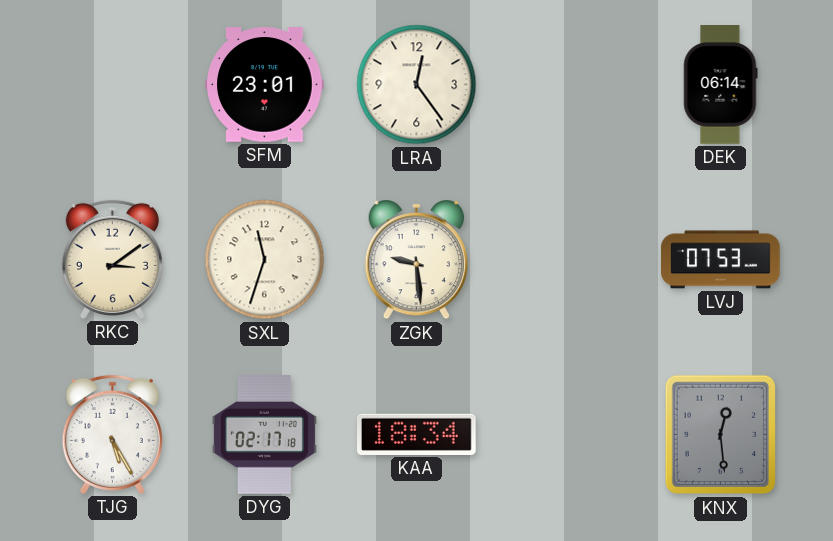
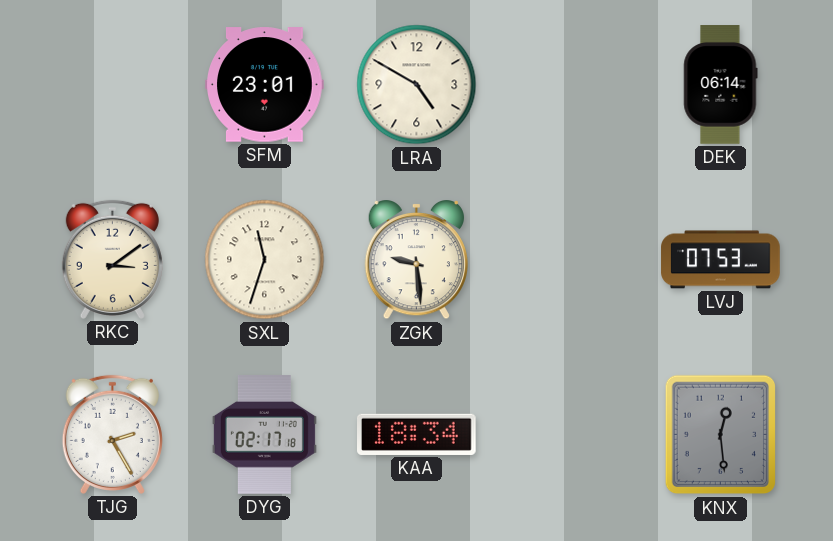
LRA: 12:24 -> 4:50 (417, 85)
TJG: 5:25 -> 2:25 (112, 434)
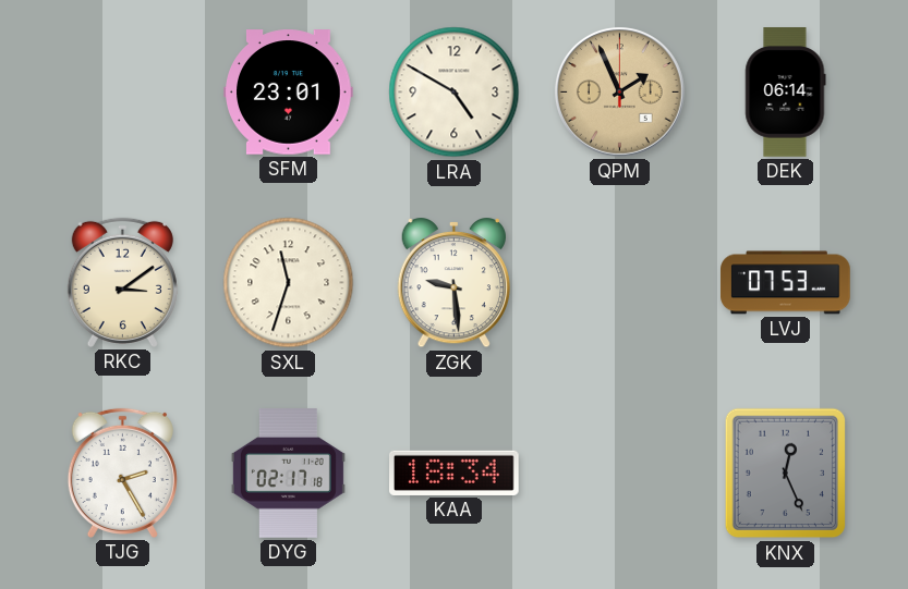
QPM: none -> 1:56 (620, 93)
KNX: 12:29 -> 12:26 (785, 474)
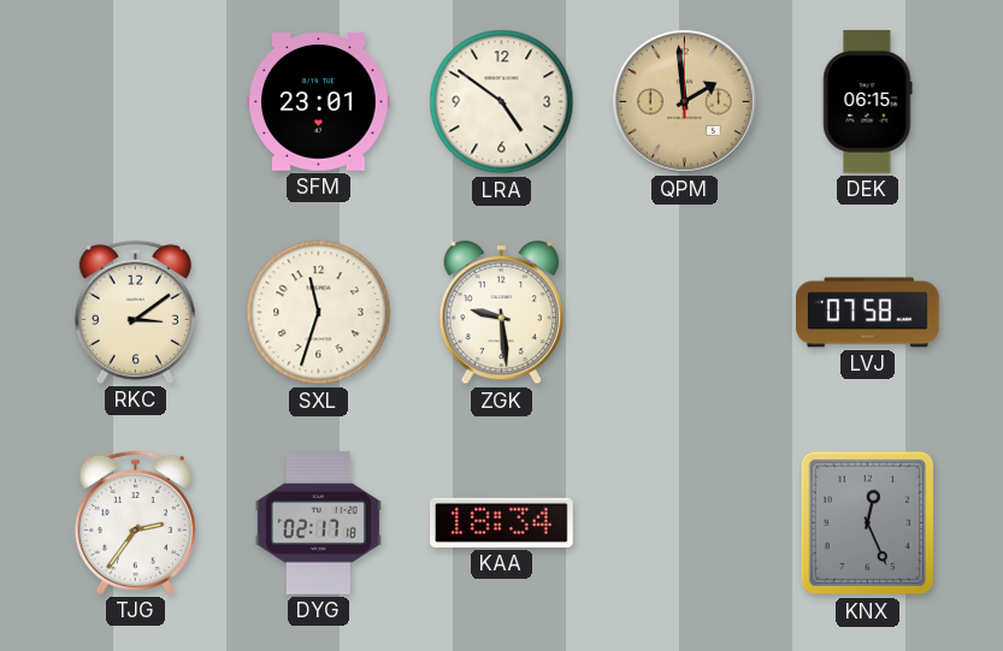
LRA: 4:50 -> 4:51 (502, 102)
QPM: 1:56 -> 1:59 (685, 102)
DEK: 06:14 -> 06:15 (868, 102)
LVJ: 07:53 -> 07:58 (868, 313)
TJG: 2:25 -> 2:36 (135, 522)
